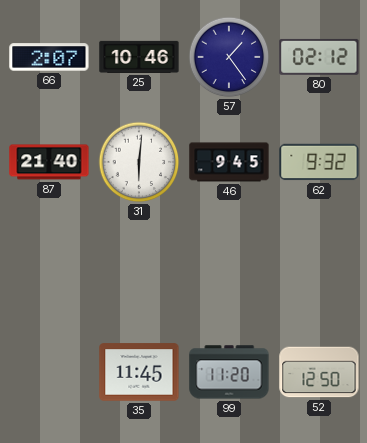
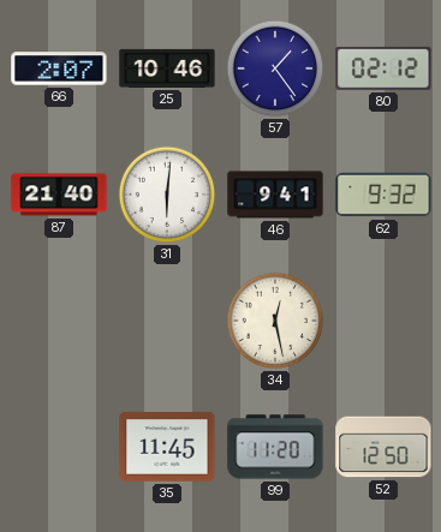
46: 9:45 -> 9:41 (275, 195)
34: none -> 12:28 (275, 321)
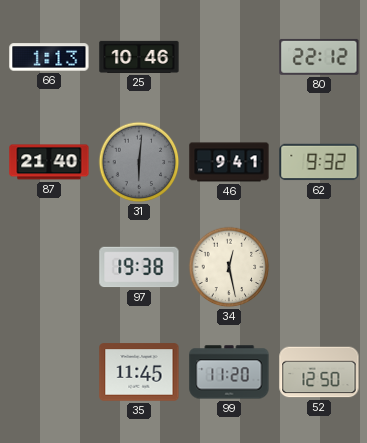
66: 2:07 -> 1:13 (49, 57)
57: 1:24 -> none (275, 68)
80: 02:12 -> 22:12 (319, 57)
31 dial: white -> grey (139, 162)
97: none -> 19:38 (139, 267)
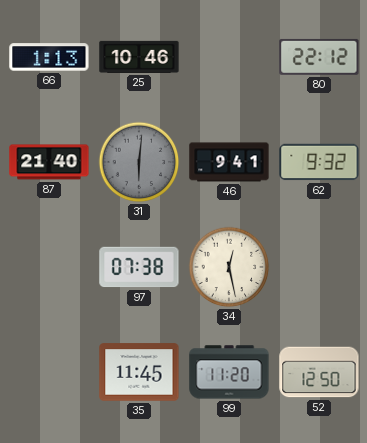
97: 19:38 -> 07:38 (139, 267)
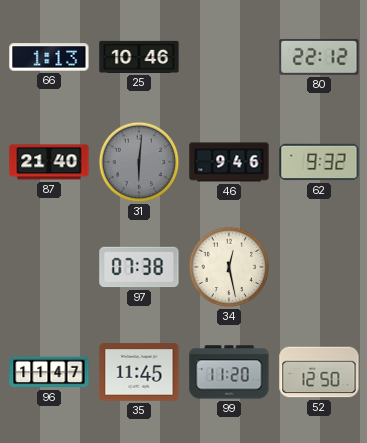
46: 9:41 -> 9:46 (229, 162)
96: none -> 11:47 (49, 372)
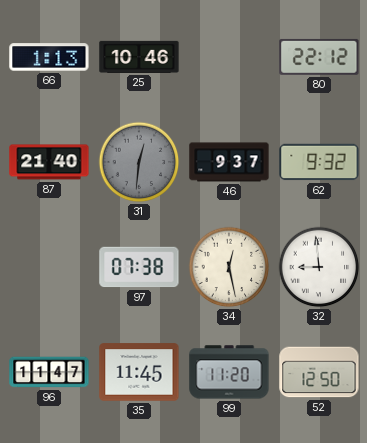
31: 6:01 -> 12:31 (139, 162)
46: 9:46 -> 9:37 (229, 162)
32: none -> 8:59 (319, 267)
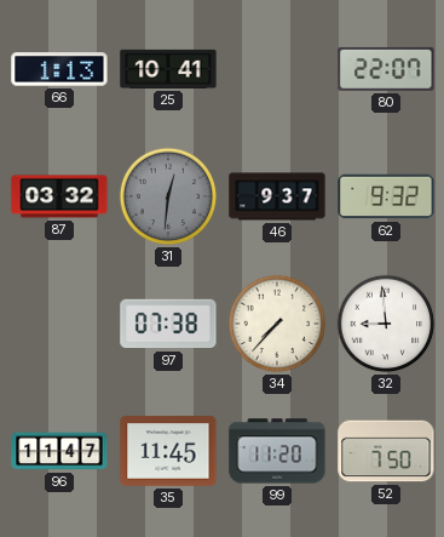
25: 10:46 -> 10:41 (168, 69)
80: 22:12 -> 22:07 (386, 69)
87: 21:40 -> 03:32 (59, 196)
34: 12:28 -> 7:37 (277, 324)
52: 12:50 -> 7:50 (386, 451)
